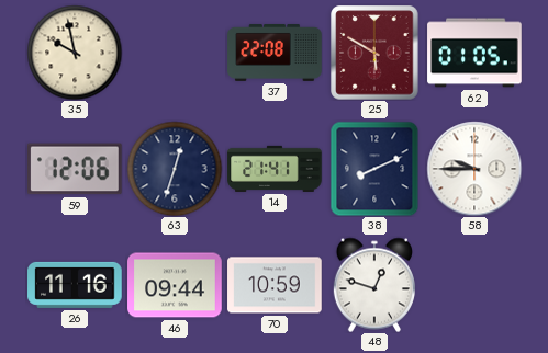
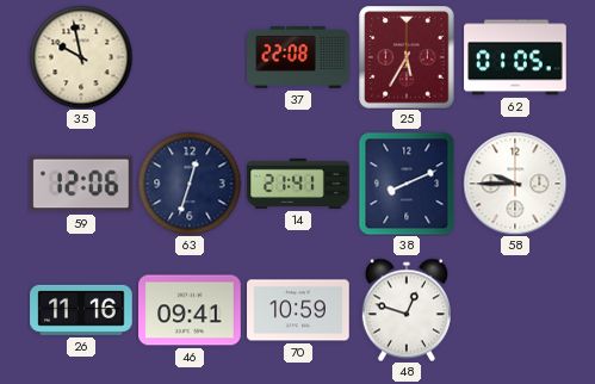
25: 5:50 -> 5:35 (407, 57)
46: 09:44 -> 09:41 (190, 310)
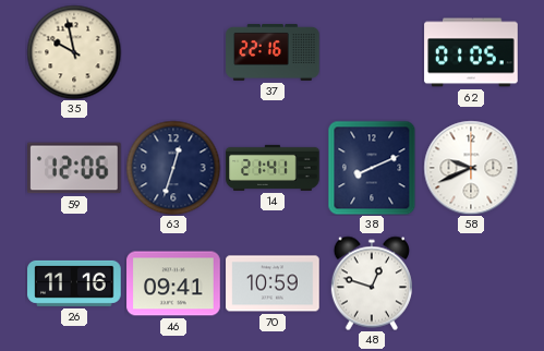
37: 22:08 -> 22:16 (273, 52)
25: 5:35 -> none (407, 57)
58: 9:45 -> 9:41 (471, 168)
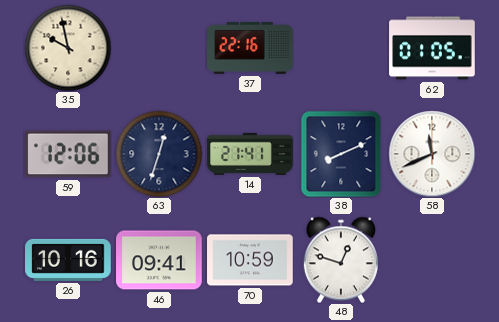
58: 9:41 -> 11:41 (432, 154)
26: 11:16 -> 10:16 (68, 260)
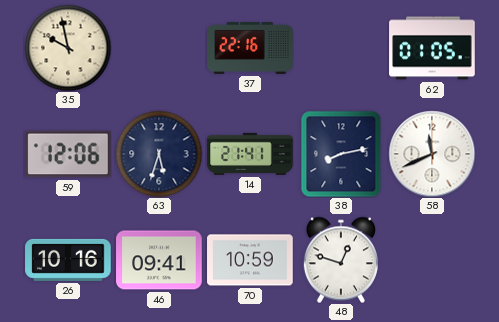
63: 12:33 -> 5:33 (159, 154)
38: 8:11 -> 8:13 (341, 154)
